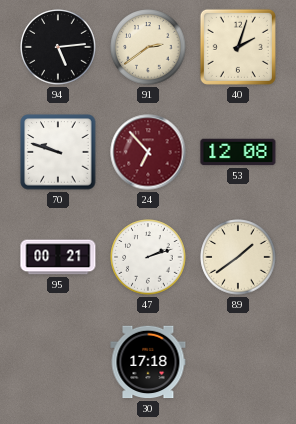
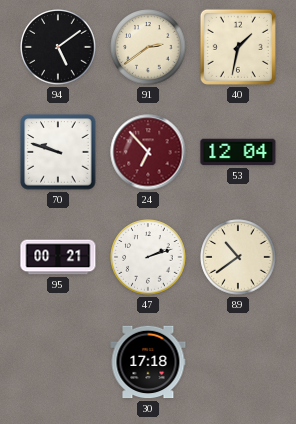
94: 5:14 -> 5:09 (58, 47)
40: 2:03 -> 1:32 (238, 47)
53: 12:08 -> 12:04 (238, 152)
89: 1:39 -> 10:39 (238, 257)
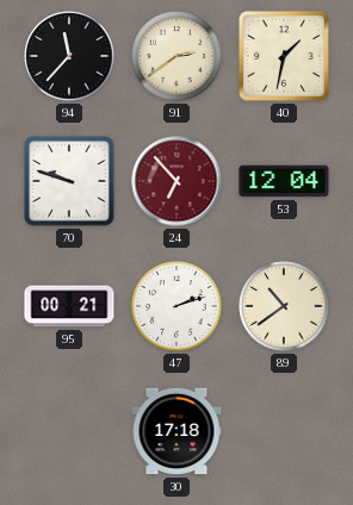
94: 5:09 -> 11:37 (69, 56)
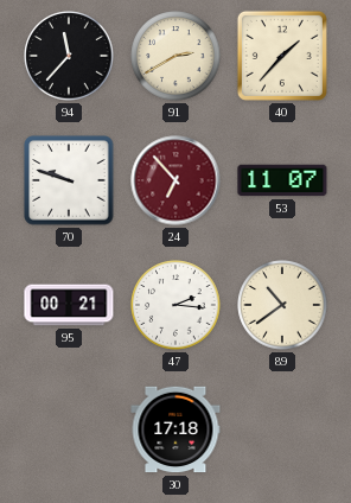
91: 2:39 -> 2:40 (175, 56)
40: 1:32 -> 1:37 (282, 56)
53: 12:04 -> 11:07 (282, 180)
47: 2:12 -> 2:16 (175, 305)
